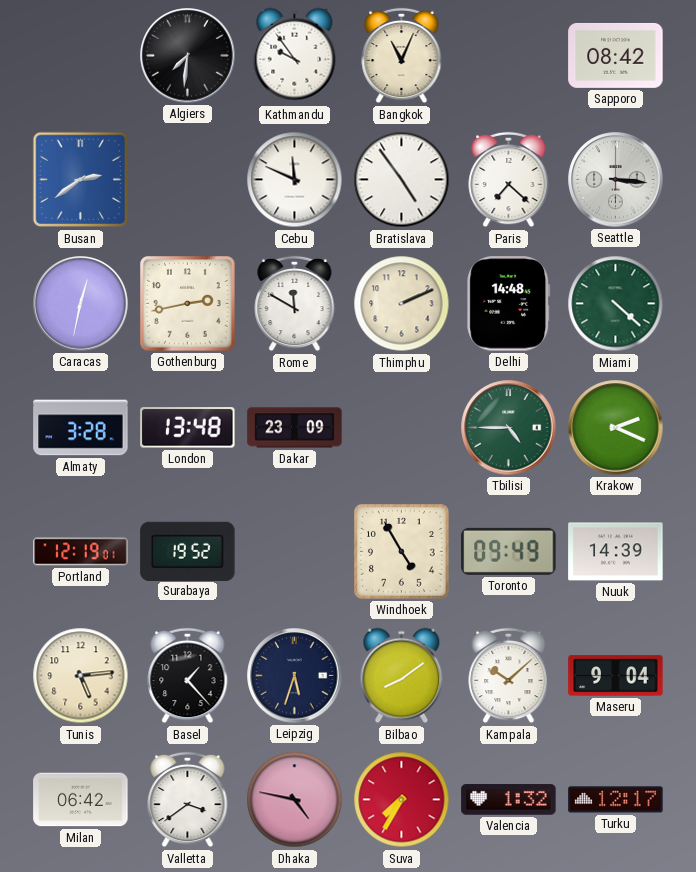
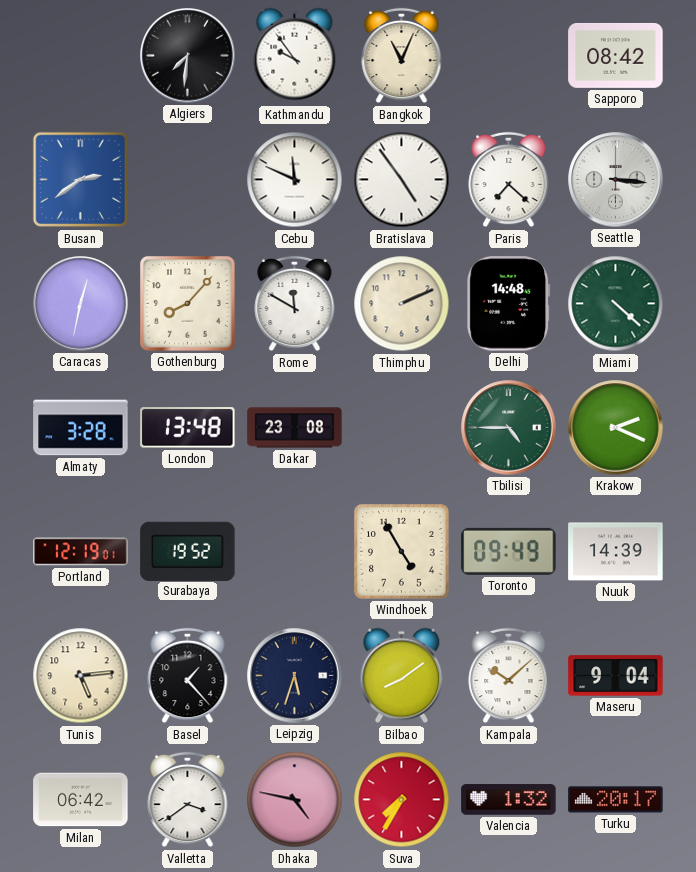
Gothenburg: 2:43 -> 8:07 (188, 304)
Dakar: 23:09 -> 23:08 (295, 428)
Turku: 12:17 -> 20:17 (616, 800)
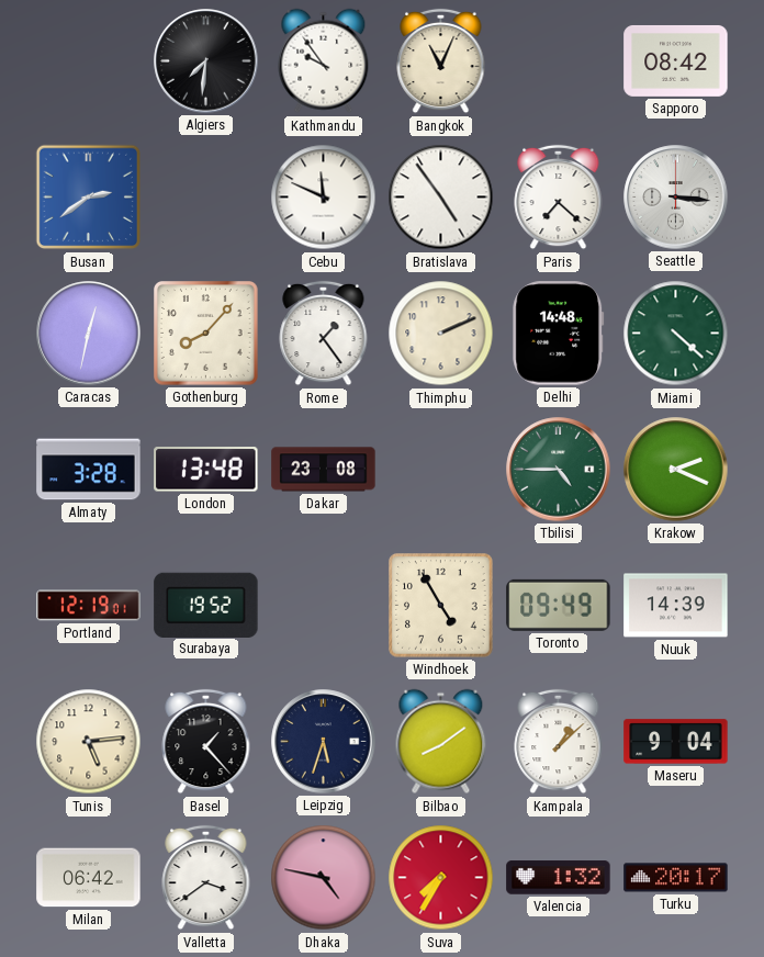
Rome: 11:50 -> 1:24 (324, 334)
Kampala: 10:08 -> 1:08 (559, 742)
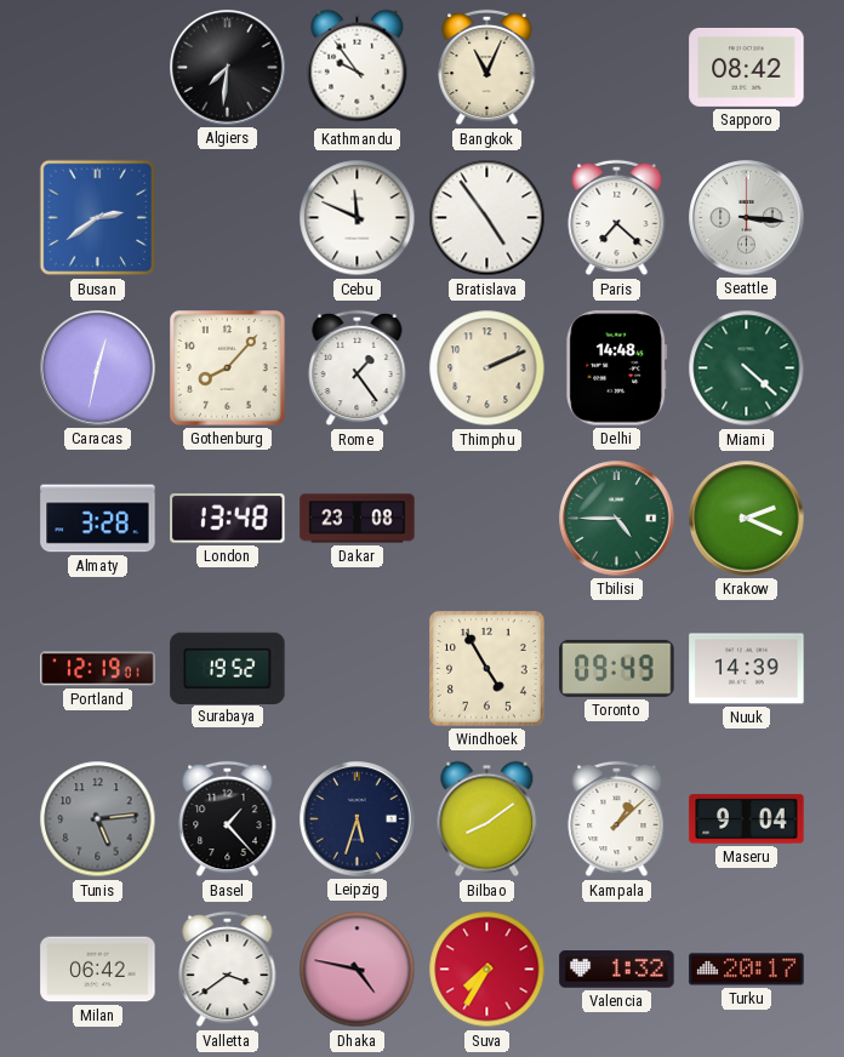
Tunis dial: cream -> grey (98, 819)
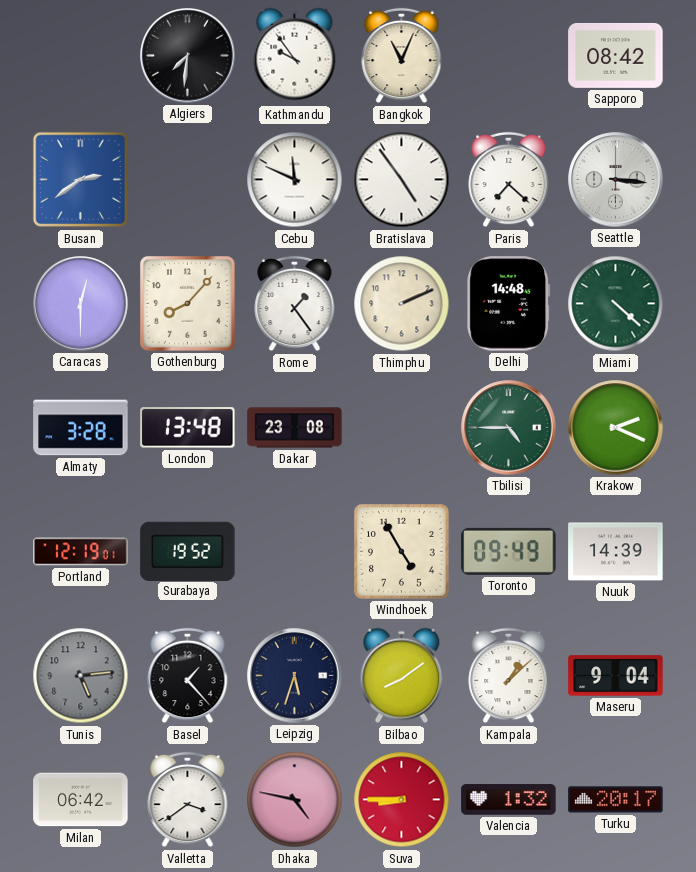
Caracas: 12:32 -> 12:30 (81, 304)
Suva: 7:35 -> 8:45 (402, 800)
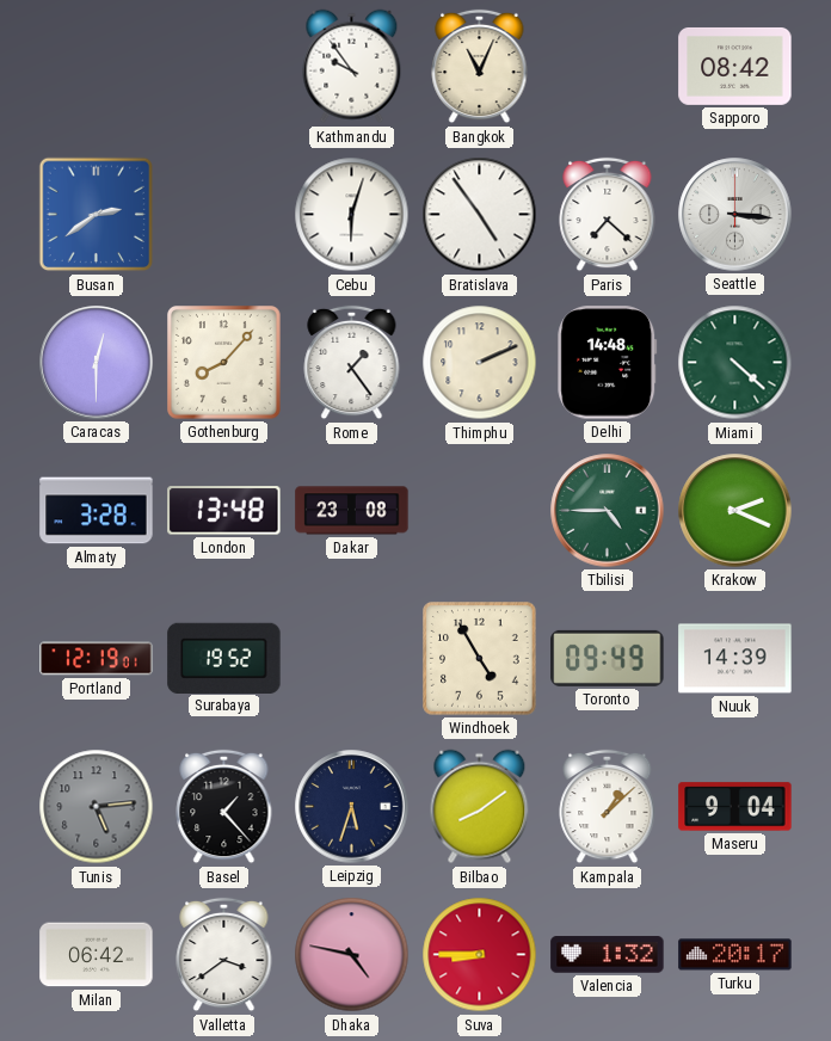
Algiers: 7:31 -> none (188, 56)
Cebu: 11:49 -> 6:03 (352, 215)
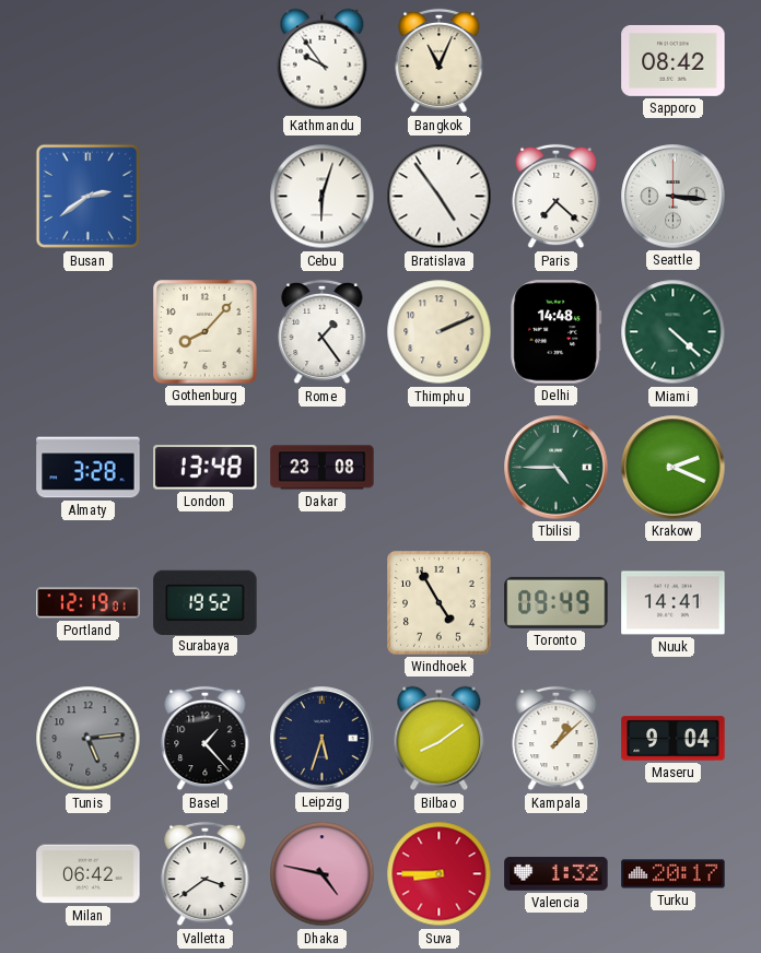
Caracas: 12:30 -> none (97, 363)
Nuuk: 14:39 -> 14:41 (674, 603)
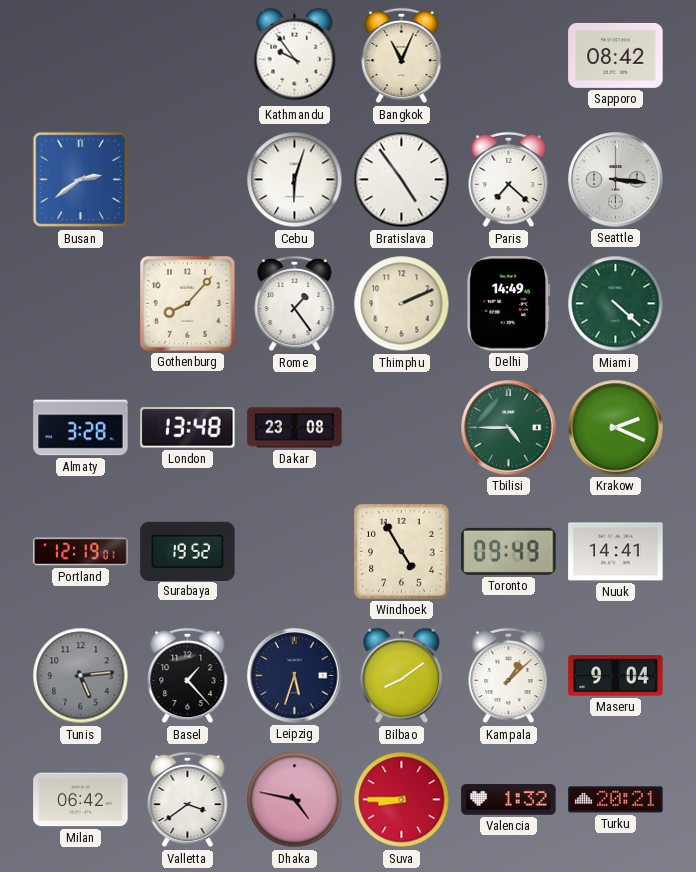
Delhi: 14:48 -> 14:49 (509, 304)
Turku: 20:17 -> 20:21 (616, 800)
